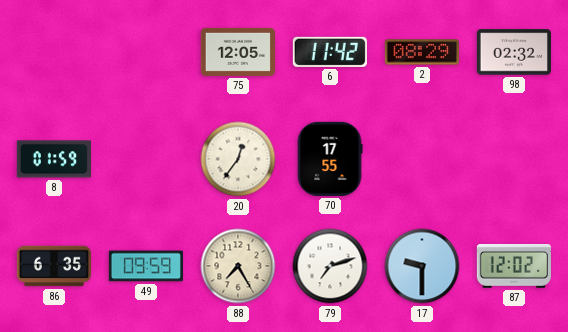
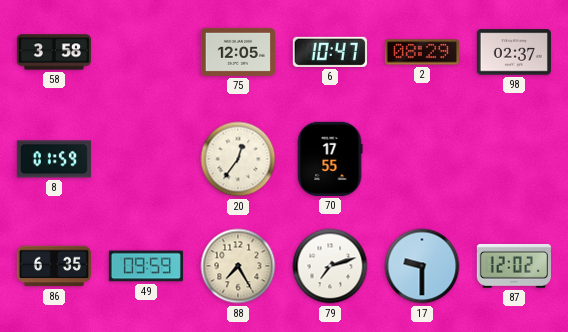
58: none -> 3:58 (53, 52)
6: 11:42 -> 10:47 (330, 52)
98: 02:32 -> 02:37 (514, 52)
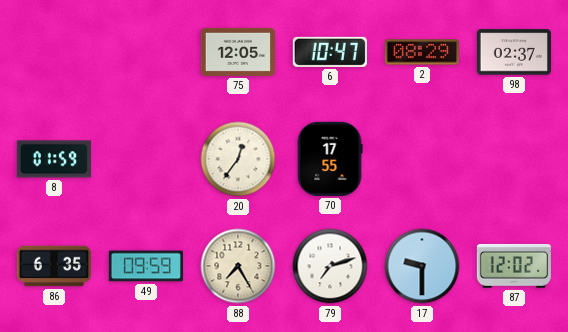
58: 3:58 -> none (53, 52)
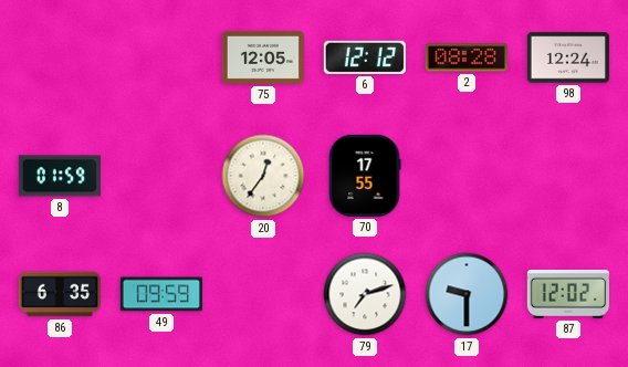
6: 10:47 -> 12:12 (365, 57)
2: 08:29 -> 08:28 (467, 57)
98: 02:37 -> 12:24 (568, 57)
88: 7:25 -> none (238, 266)
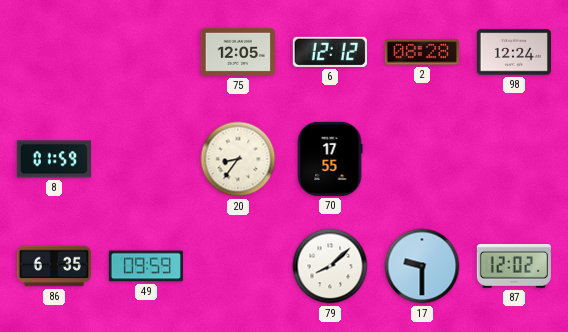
20: 12:36 -> 8:36 (238, 159)
79: 7:12 -> 8:08 (330, 266)
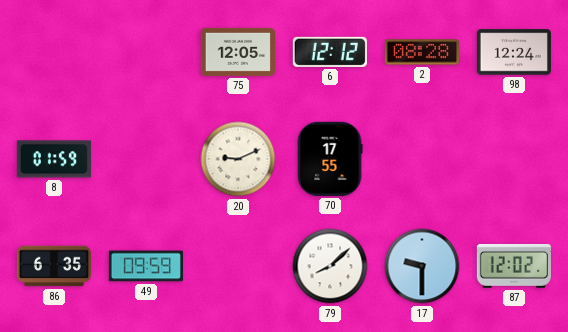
20: 8:36 -> 9:11 (238, 159)
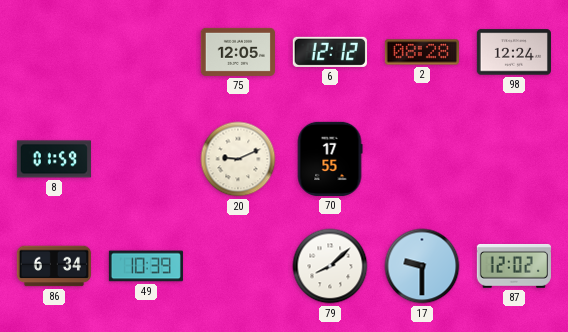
86: 6:35 -> 6:34 (54, 266)
49: 09:59 -> 10:39 (146, 266)
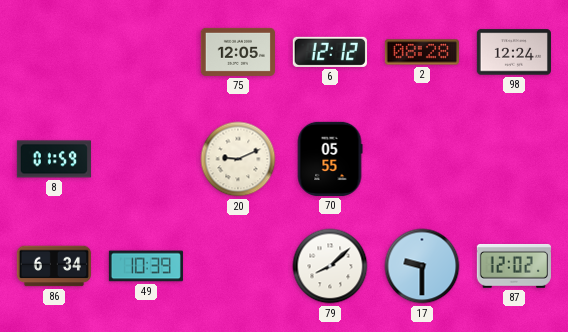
70: 17:55 -> 05:55 (330, 159)
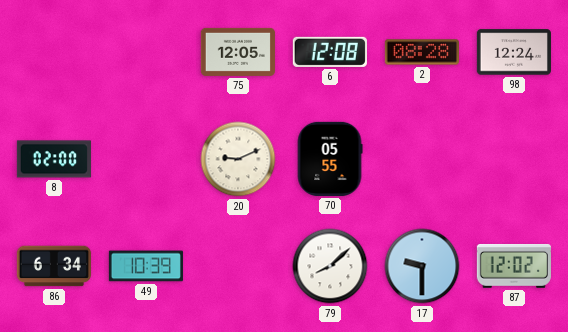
6: 12:12 -> 12:08 (330, 52)
8: 01:59 -> 02:00 (54, 159)
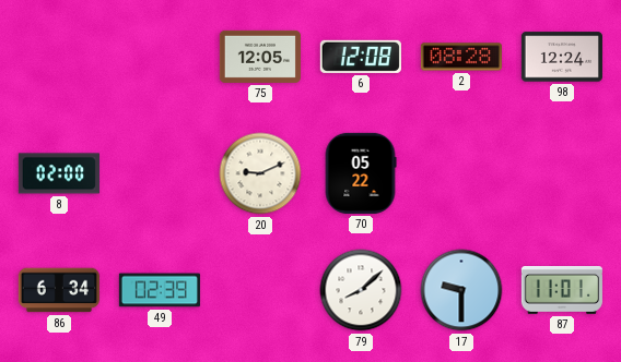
70: 05:55 -> 05:22 (361, 173)
49: 10:39 -> 02:39 (160, 290)
87: 12:02 -> 11:01 (562, 290)
